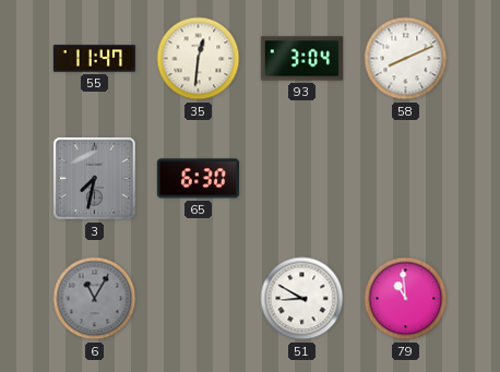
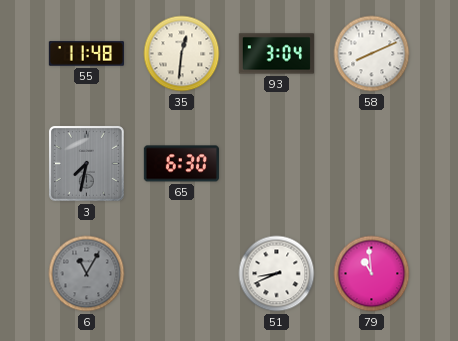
55: 11:47 -> 11:48 (86, 54)
51: 8:50 -> 8:41 (277, 274)
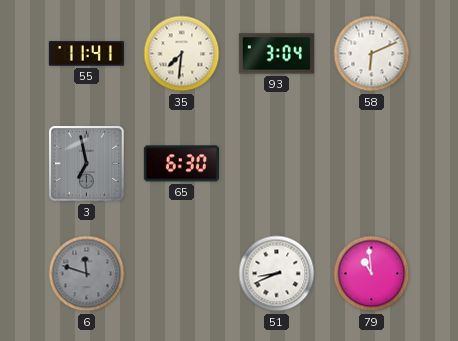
55: 11:48 -> 11:41 (86, 54)
35: 12:31 -> 7:31 (182, 54)
58: 8:11 -> 6:11 (372, 54)
3: 7:32 -> 6:58 (86, 163)
6: 11:05 -> 11:48 (87, 274)
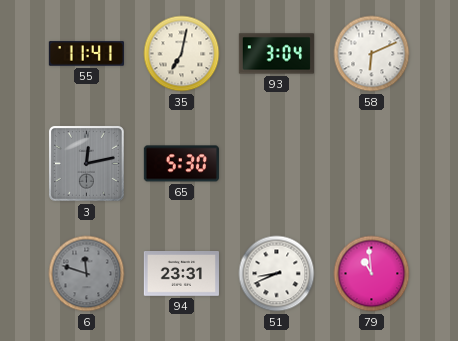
35: 7:31 -> 7:02 (182, 54)
3: 6:58 -> 12:13 (86, 163)
65: 6:30 -> 5:30 (181, 164)
94: none -> 23:31 (181, 274)
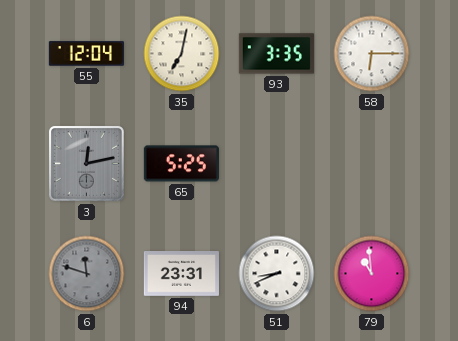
55: 11:41 -> 12:04 (86, 54)
93: 3:04 -> 3:35 (276, 54)
58: 6:11 -> 6:15 (372, 54)
65: 5:30 -> 5:25 (181, 164)
